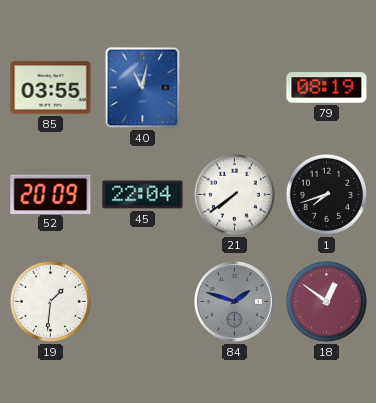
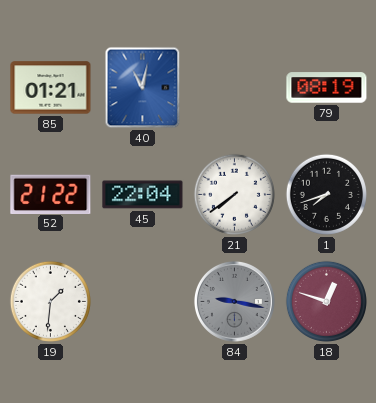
85: 03:55 -> 01:21 (51, 88)
52: 20:09 -> 21:22 (51, 194)
84: 1:48 -> 9:17 (234, 301)
18: 12:51 -> 12:48 (326, 301)
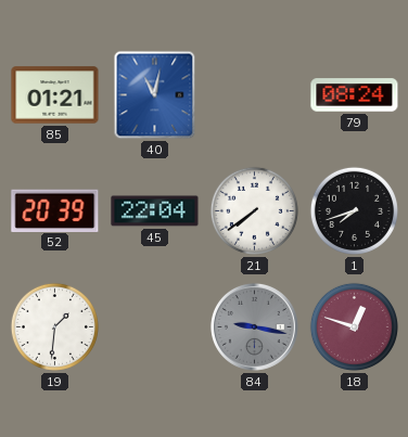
79: 08:19 -> 08:24 (355, 95)
52: 21:22 -> 20:39 (55, 210)
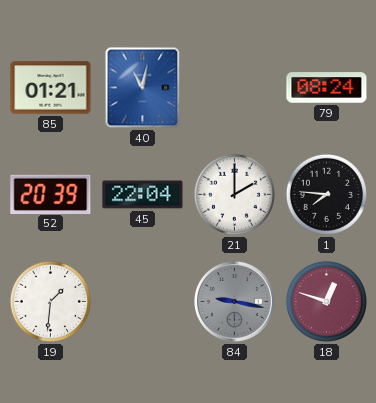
21: 7:39 -> 2:00 (234, 194)
1: 7:42 -> 7:46 (326, 194)
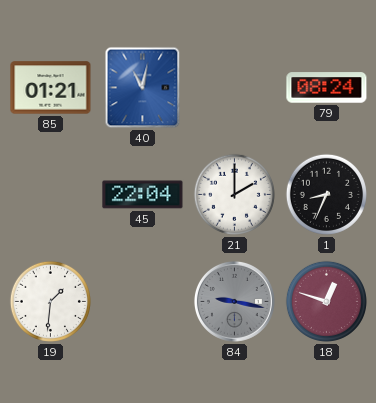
52: 20:39 -> none (51, 194)
1: 7:46 -> 8:34 (326, 194)
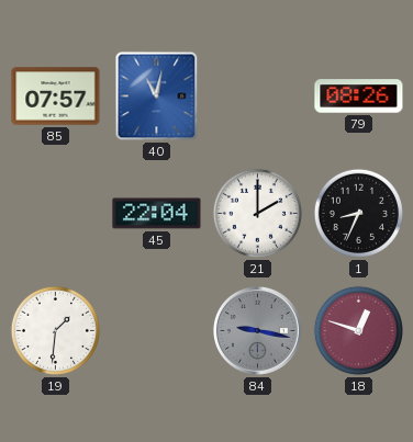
85: 01:21 -> 07:57 (56, 97)
79: 08:24 -> 08:26 (359, 97)
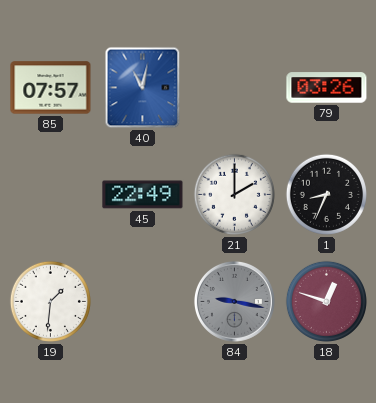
79: 08:26 -> 03:26 (327, 88)
45: 22:04 -> 22:49 (143, 195)
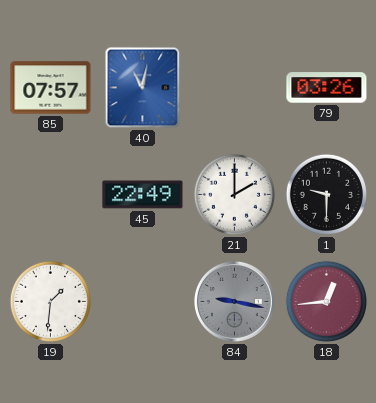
1: 8:34 -> 9:30 (326, 194)
18: 12:48 -> 12:44 (326, 301)
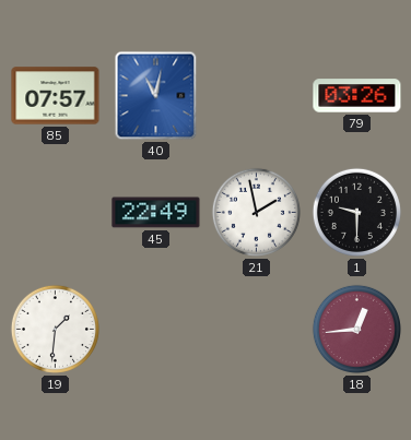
21: 2:00 -> 1:58 (256, 212)
84: 9:17 -> none (234, 301)
